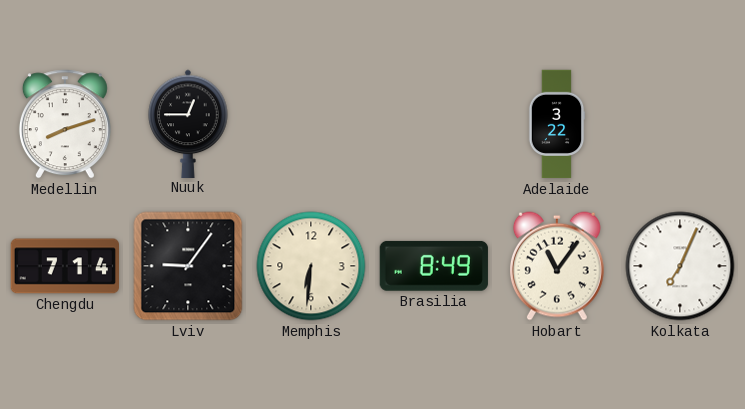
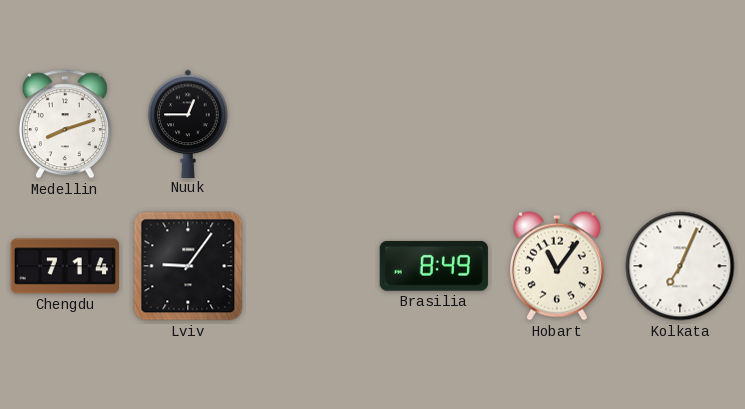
Adelaide: 3:22 -> none (557, 124)
Memphis: 6:31 -> none (311, 266)
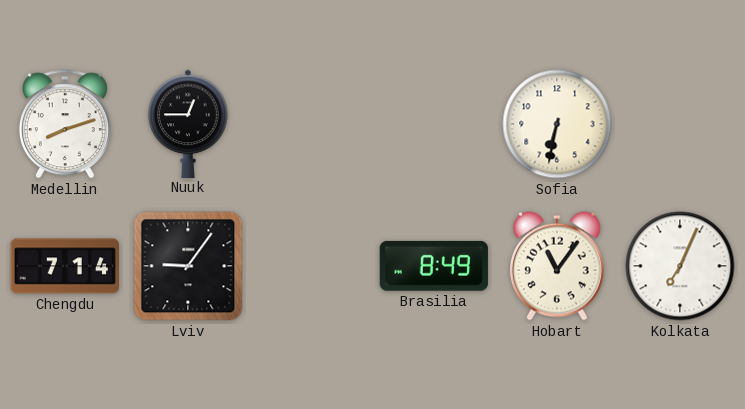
Sofia: none -> 6:32 (557, 124)
